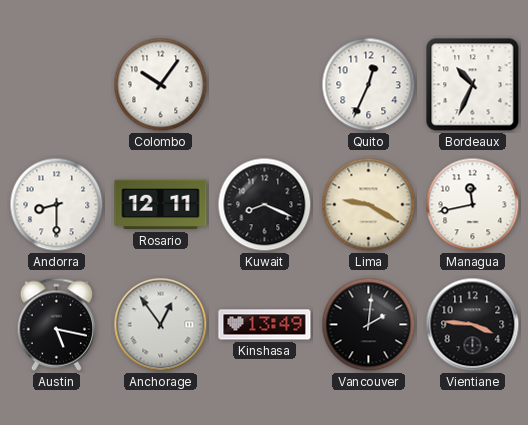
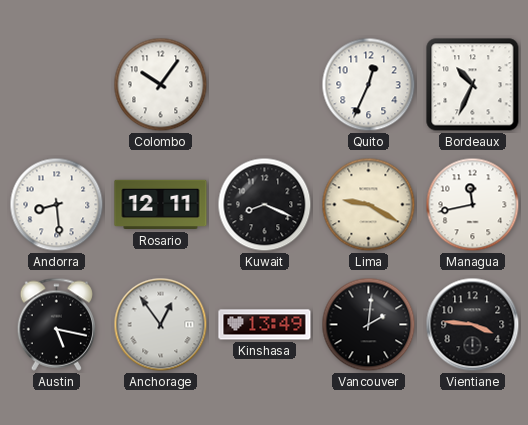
Andorra: 8:30 -> 8:29 (57, 205)
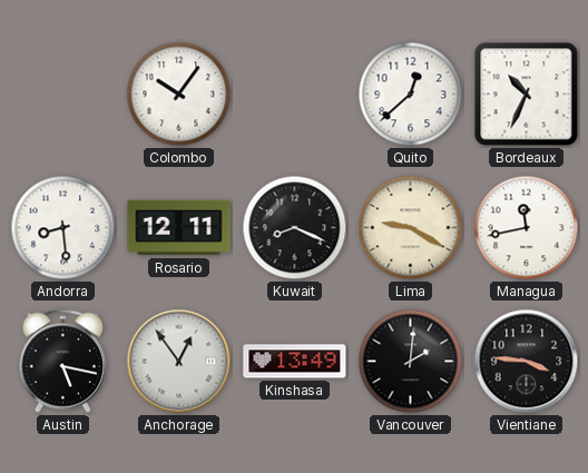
Quito: 12:34 -> 12:38 (411, 95)
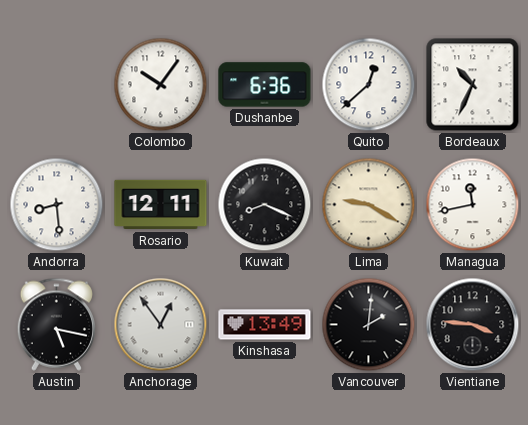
Dushanbe: none -> 6:36 (265, 85)
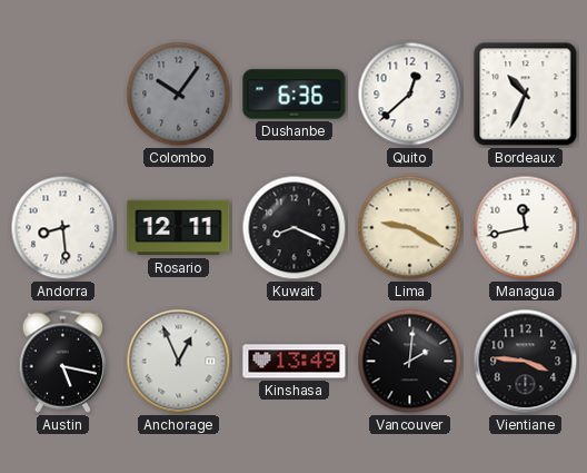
Colombo dial: white -> grey (179, 95)
Anchorage: 12:54 -> 12:56 (179, 362)
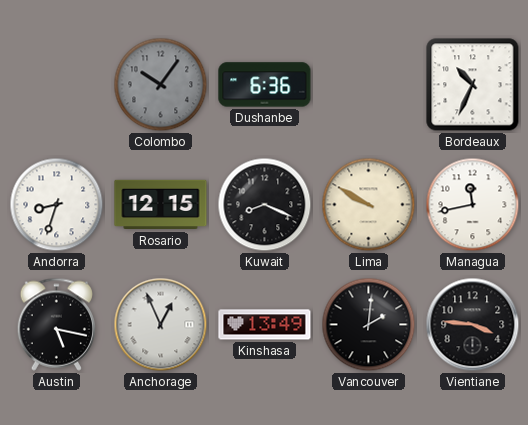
Quito: 12:38 -> none (410, 95)
Andorra: 8:29 -> 8:33 (57, 205)
Rosario: 12:11 -> 12:15 (161, 205)
Lima: 9:20 -> 9:50 (369, 205)
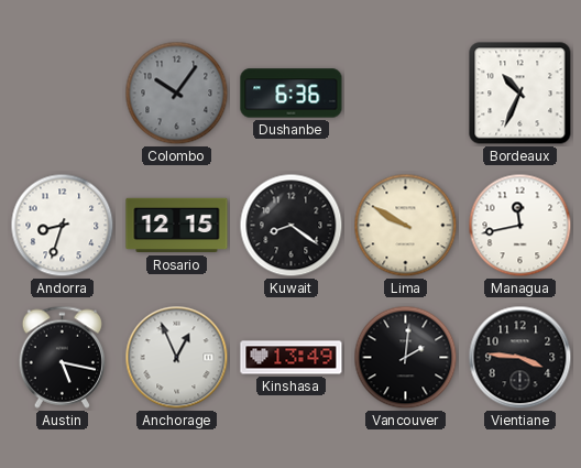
Kuwait: 8:19 -> 8:21 (292, 226)
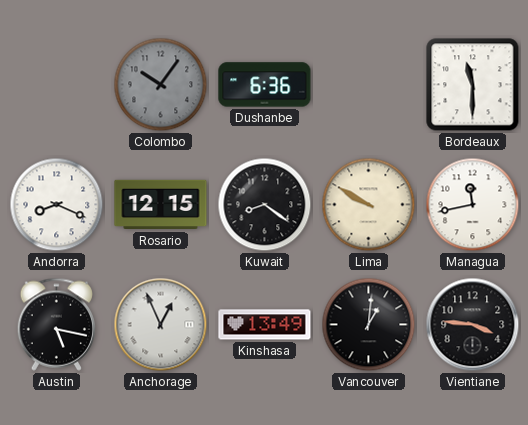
Bordeaux: 10:34 -> 11:30 (473, 85)
Andorra: 8:33 -> 8:19 (57, 205)
Vancouver: 2:01 -> 1:01 (369, 325)
